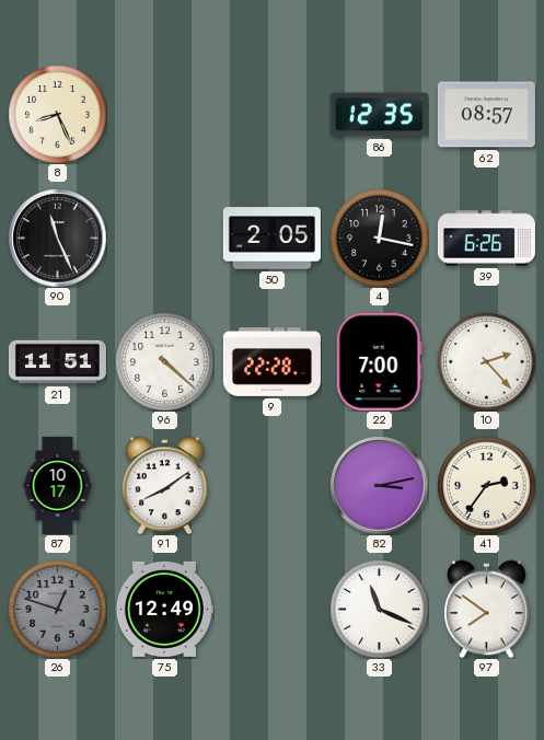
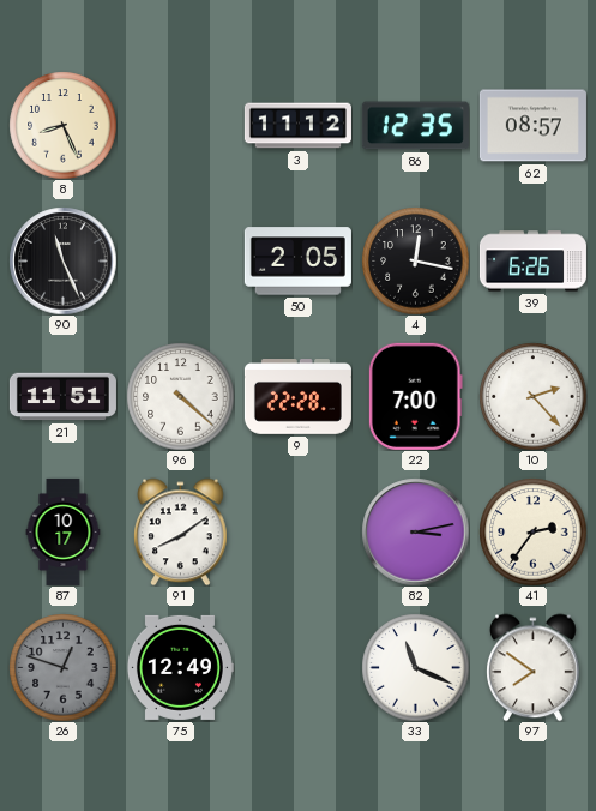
3: none -> 11:12 (297, 126)
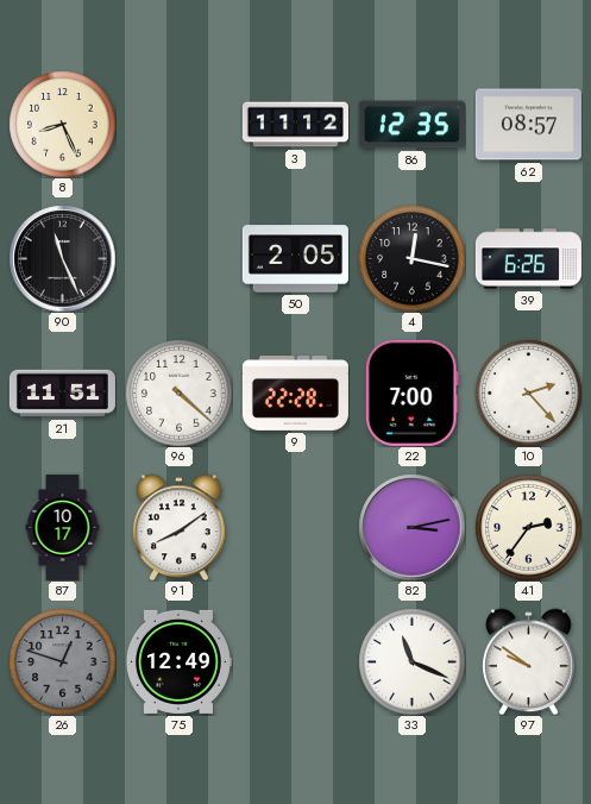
97: 7:51 -> 9:51 (529, 661)
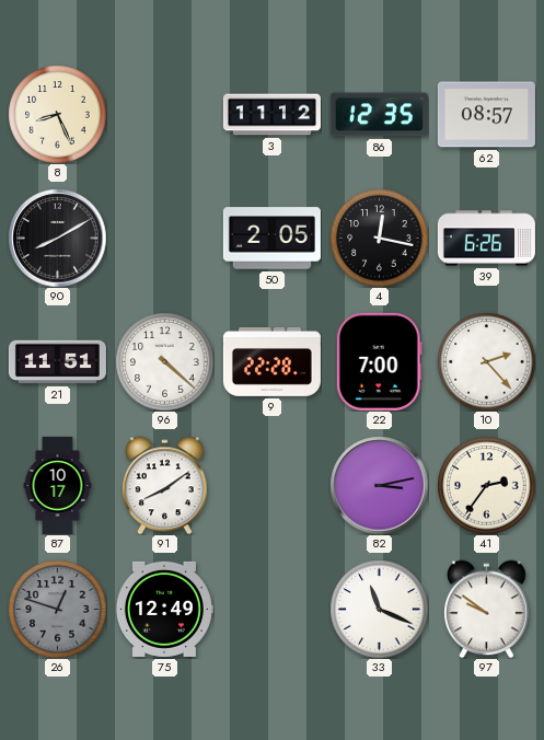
90: 11:26 -> 8:10 (57, 238)
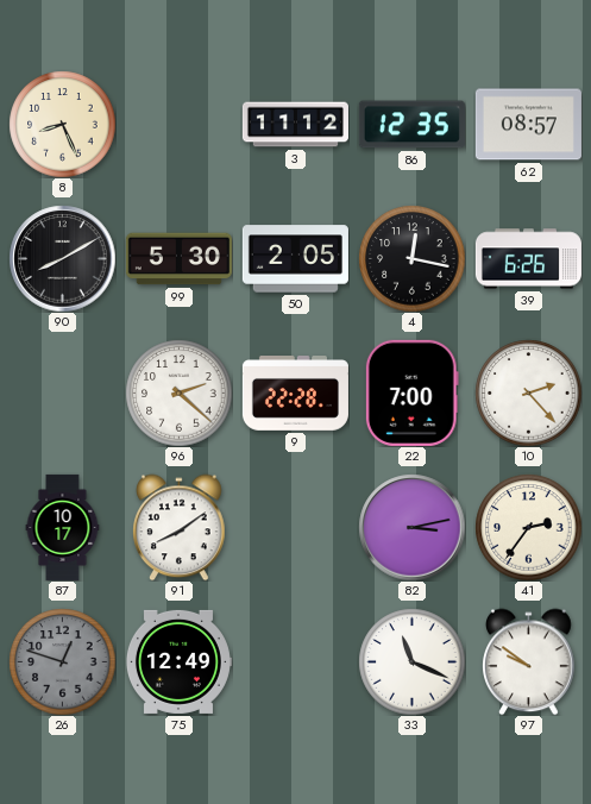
99: none -> 5:30 (178, 259)
21: 11:51 -> none (57, 362)
96: 4:22 -> 2:22 (178, 392)
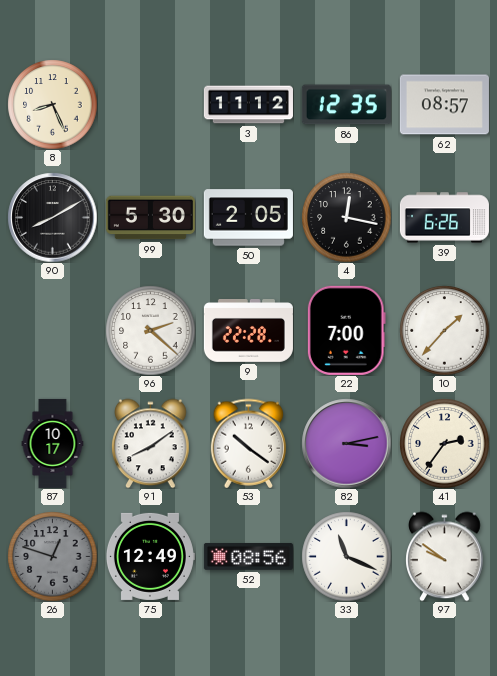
10: 2:23 -> 1:37 (444, 330)
53: none -> 10:21 (249, 443)
52: none -> 08:56 (248, 556)
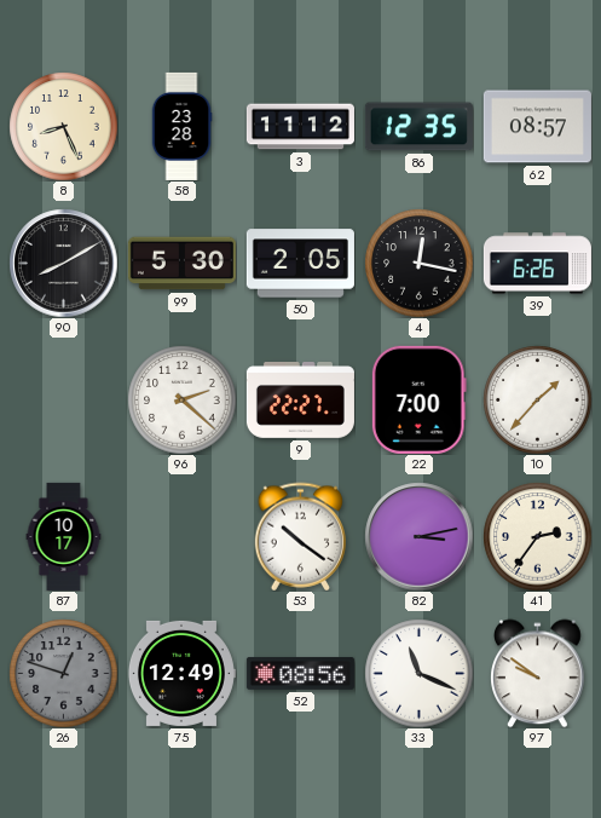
58: none -> 23:28 (181, 126)
9: 22:28 -> 22:27 (300, 401)
91: 8:09 -> none (151, 443)
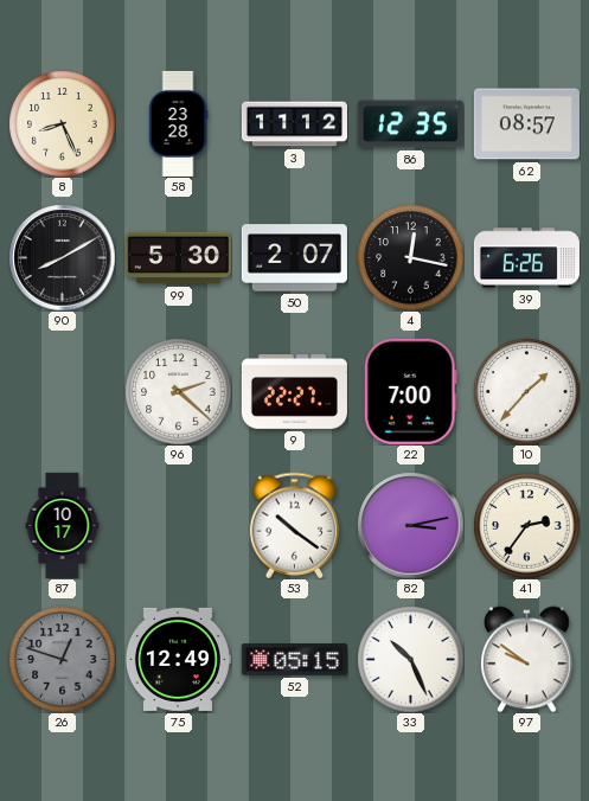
50: 2:05 -> 2:07 (294, 258)
52: 08:56 -> 05:15 (294, 659)
33: 11:19 -> 10:26 (410, 659)
